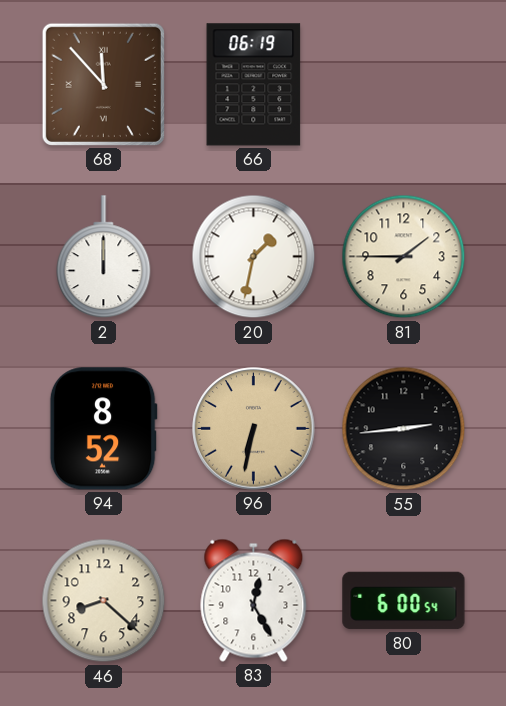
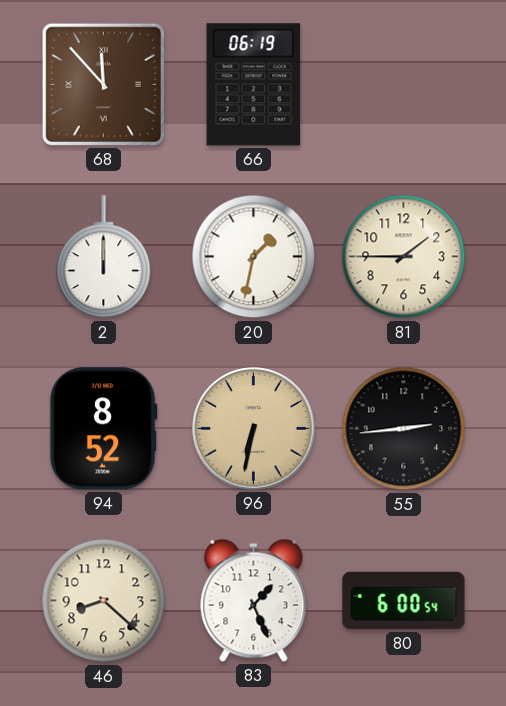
83: 12:25 -> 1:26 (254, 600)
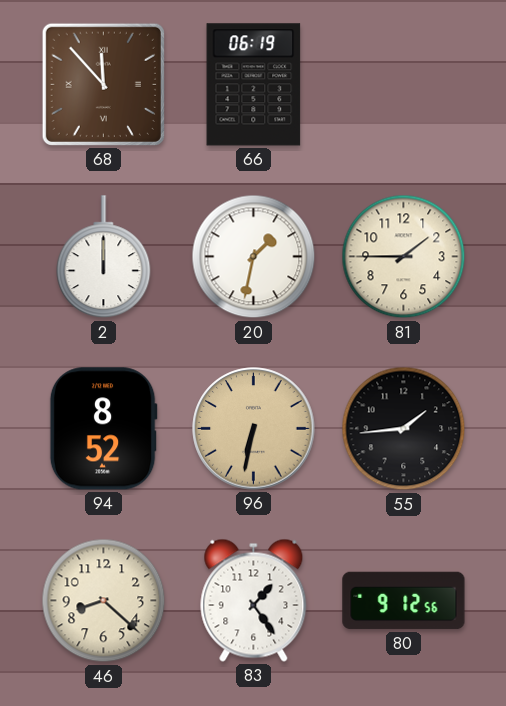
55: 2:44 -> 1:44 (404, 429)
83: 1:26 -> 1:24 (254, 600)
80: 6:00 -> 9:12 (404, 601)
